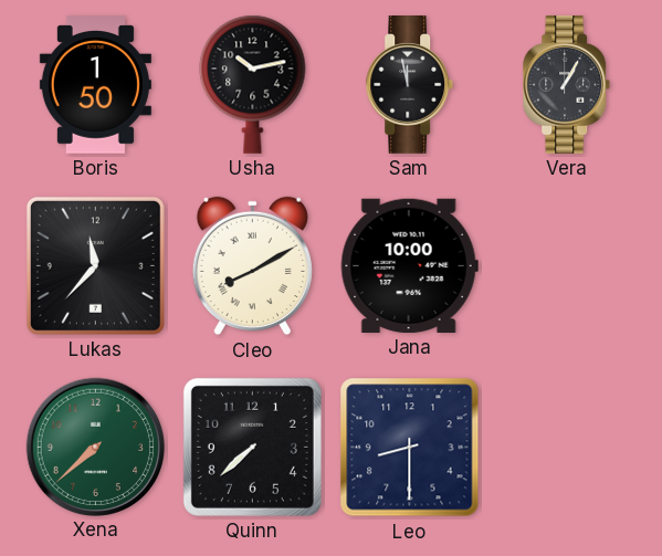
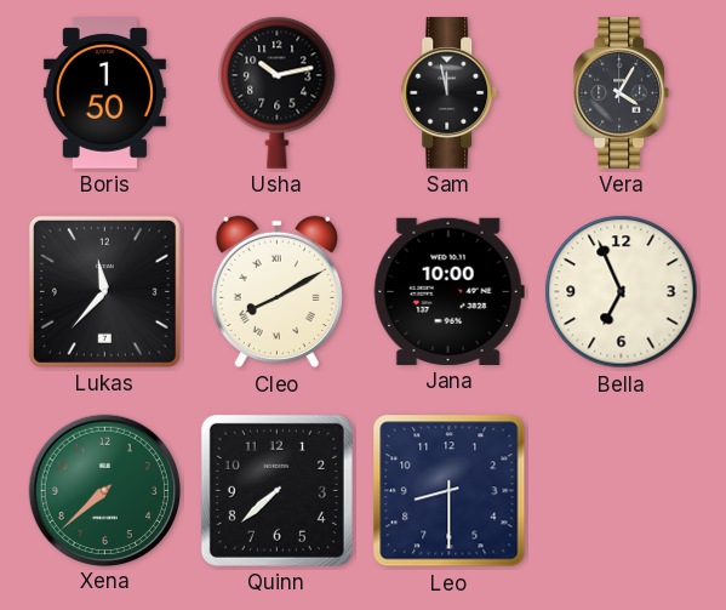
Vera: 1:05 -> 4:05 (622, 93)
Bella: none -> 6:56 (622, 292)
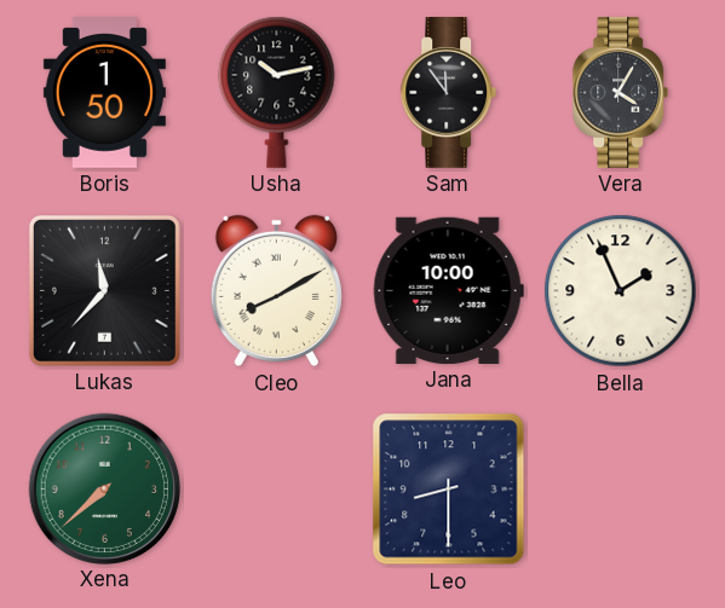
Sam: 11:58 -> 11:54 (449, 93)
Bella: 6:56 -> 1:56 (621, 291)
Quinn: 7:38 -> none (276, 490)
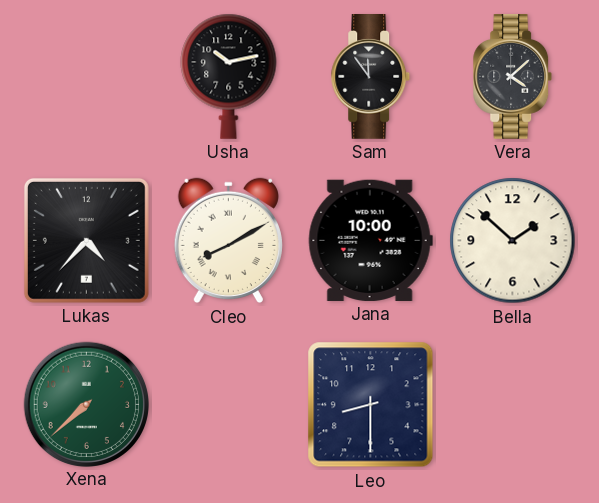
Boris: 1:50 -> none (104, 93)
Vera: 4:05 -> 4:08 (513, 77)
Lukas: 11:37 -> 4:37 (86, 240)
Bella: 1:56 -> 1:52 (513, 241)
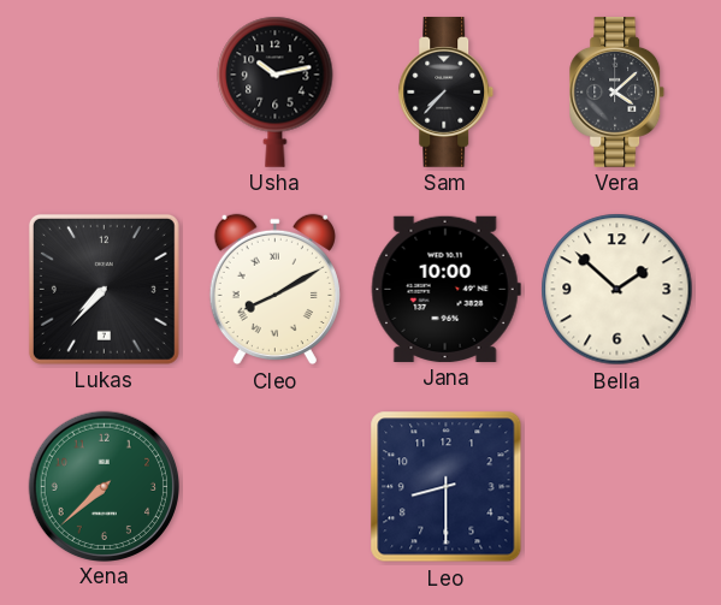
Sam: 11:54 -> 7:37 (447, 93)
Lukas: 4:37 -> 7:37 (104, 289)
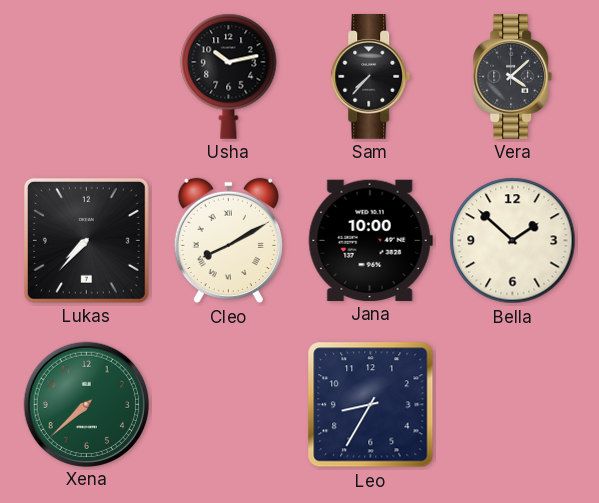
Leo: 8:30 -> 8:35 (371, 405)
